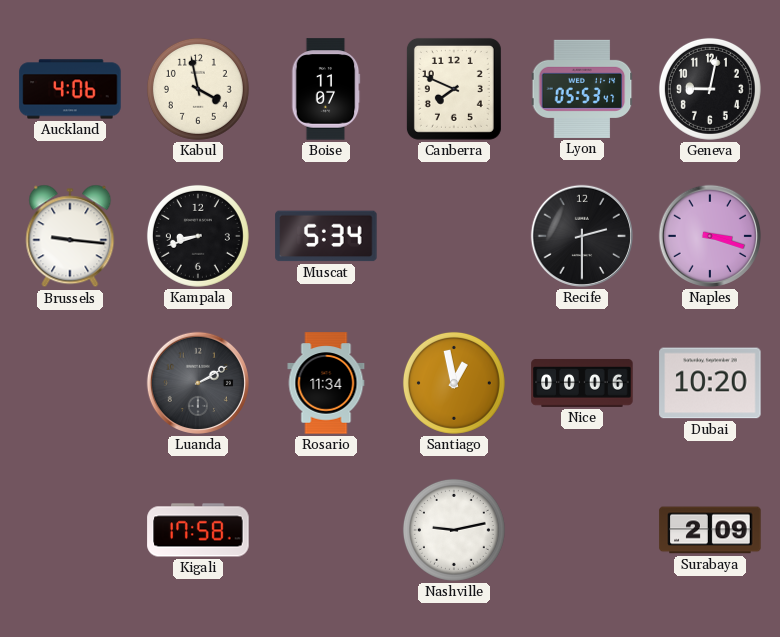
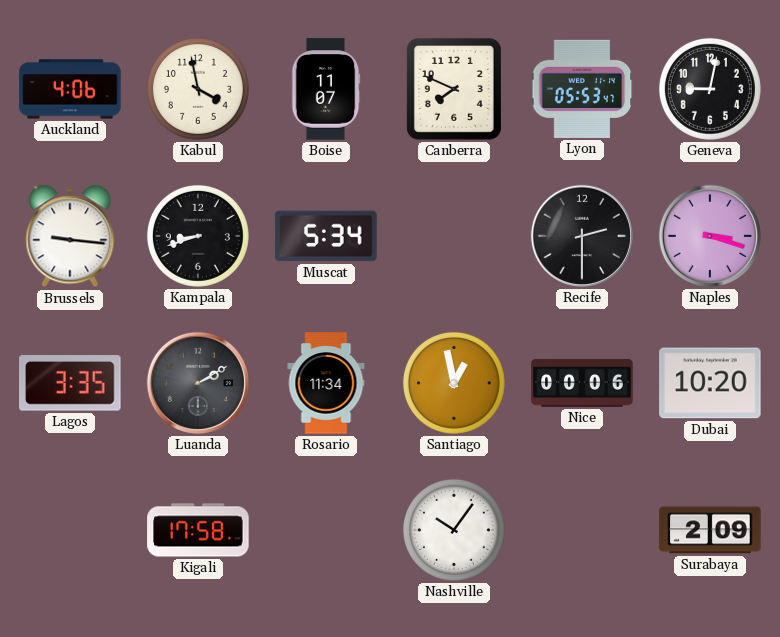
Lagos: none -> 3:35 (70, 383)
Nashville: 9:13 -> 10:06 (454, 530)
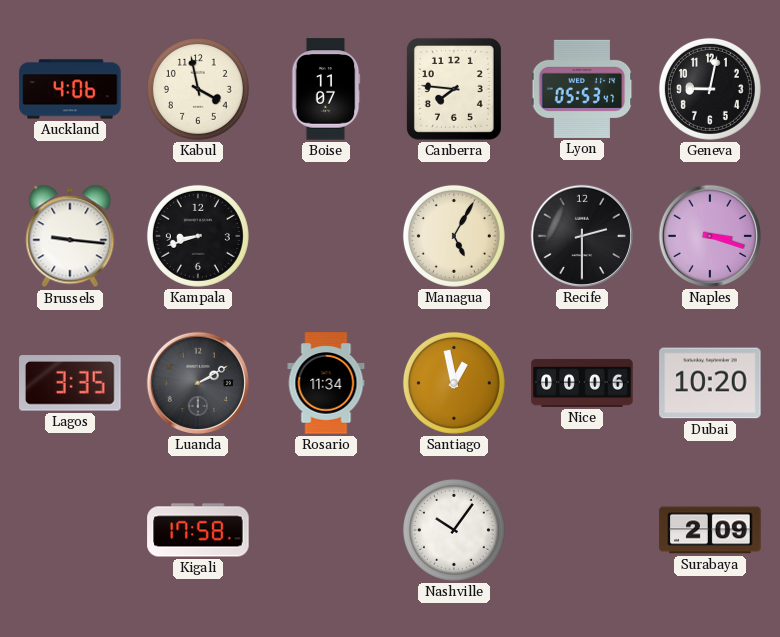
Canberra: 7:49 -> 7:46 (454, 89)
Muscat: 5:34 -> none (326, 236)
Managua: none -> 5:05 (454, 236)
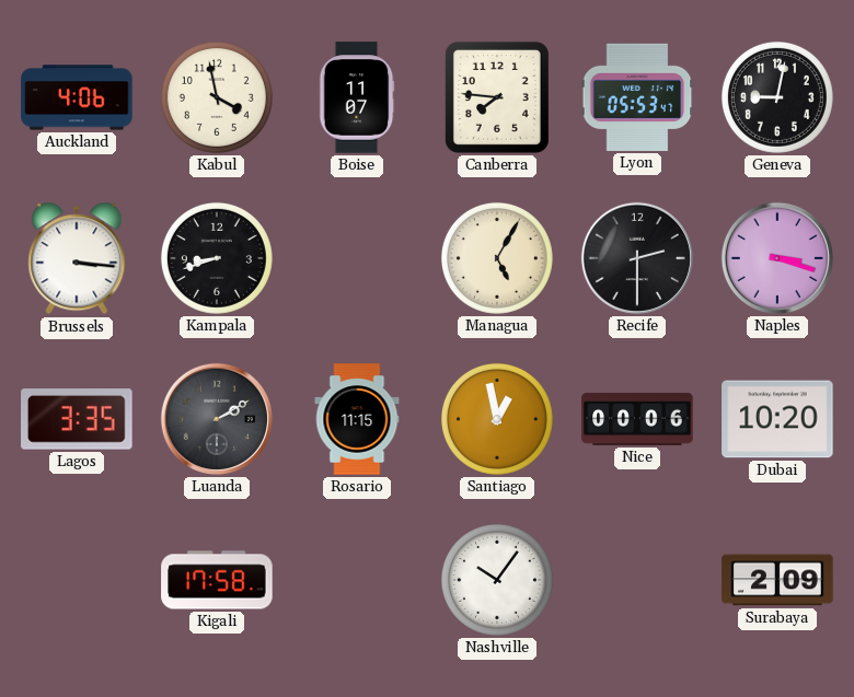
Brussels: 9:16 -> 3:16 (77, 258)
Rosario: 11:34 -> 11:15 (357, 419)
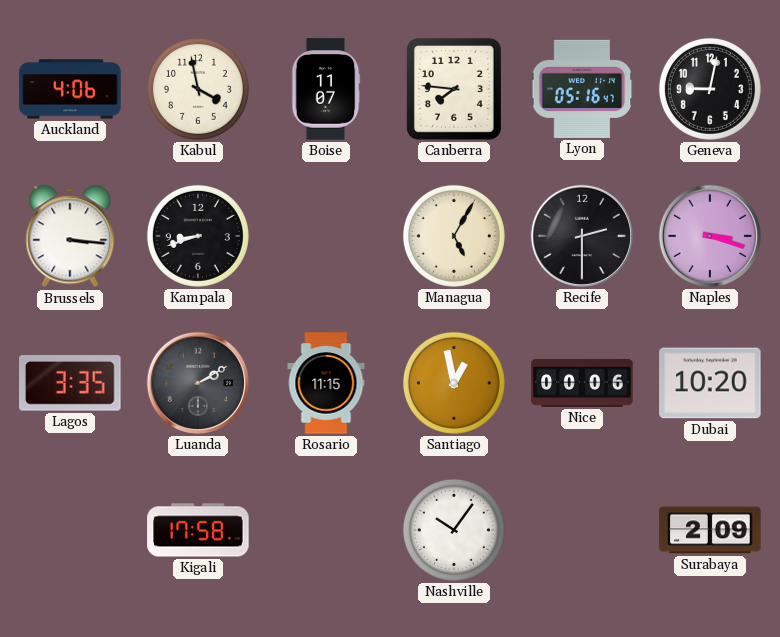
Lyon: 05:53 -> 05:16 (582, 89)
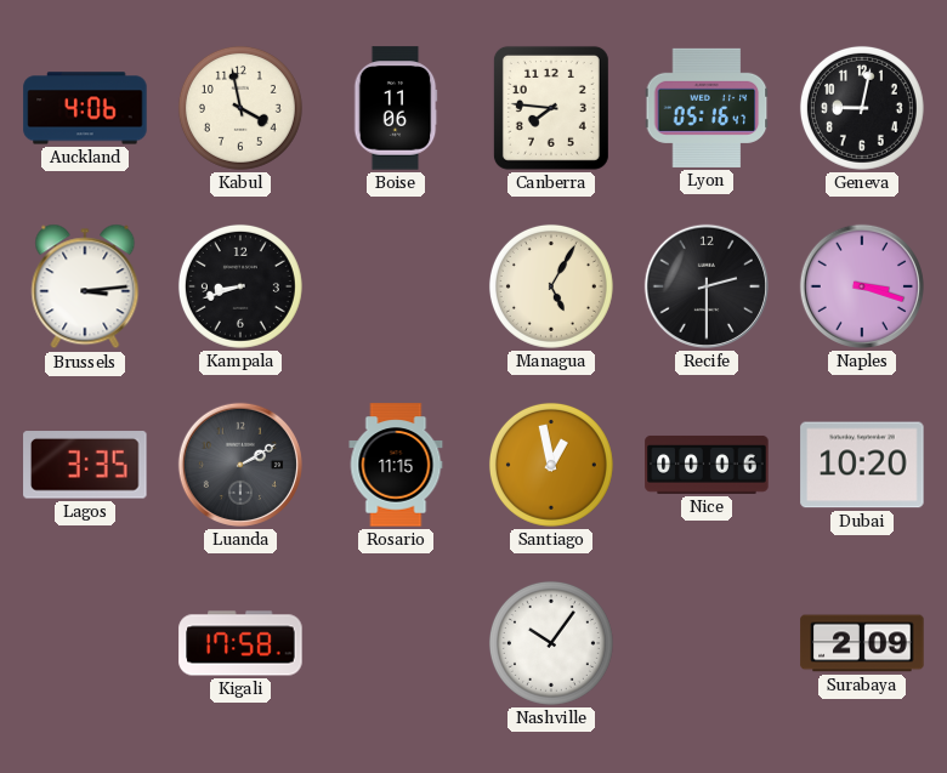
Boise: 11:07 -> 11:06 (396, 108)
Brussels: 3:16 -> 3:14 (85, 286)
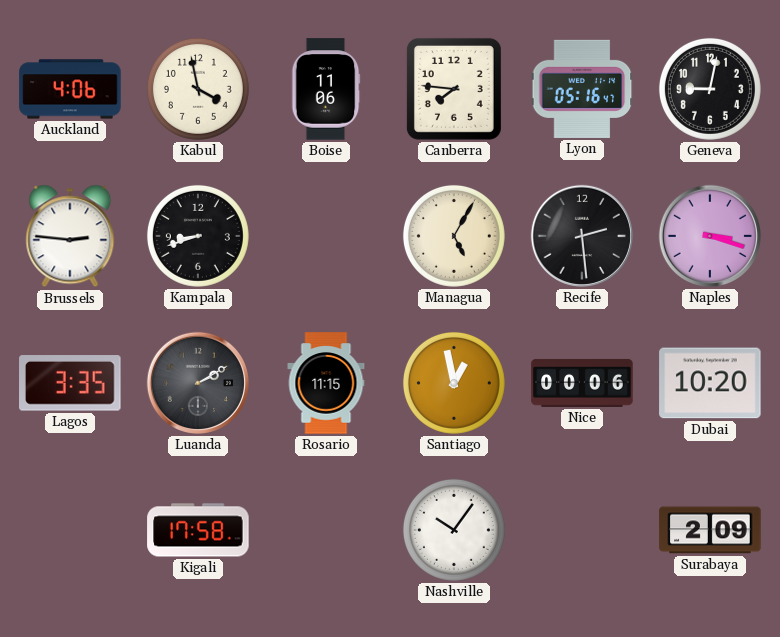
Brussels: 3:14 -> 2:46 (70, 236)
Recife: 2:30 -> 2:29 (582, 236)
